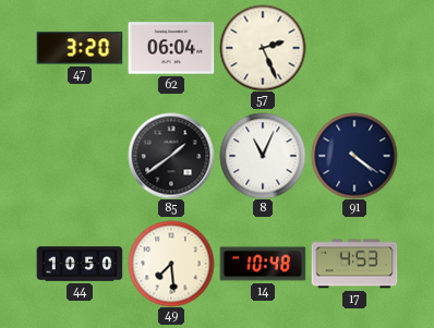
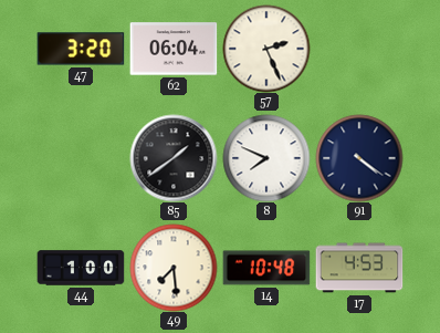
8: 11:04 -> 7:49 (266, 158)
44: 10:50 -> 1:00 (81, 268)
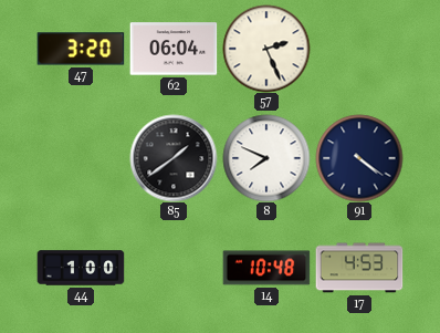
49: 7:29 -> none (174, 268)
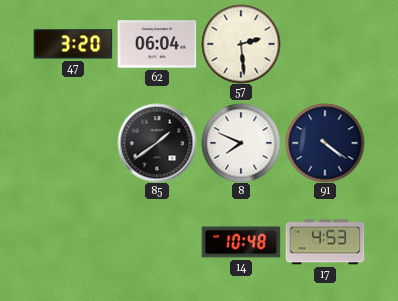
57: 2:26 -> 2:29 (241, 44)
44: 1:00 -> none (81, 268)
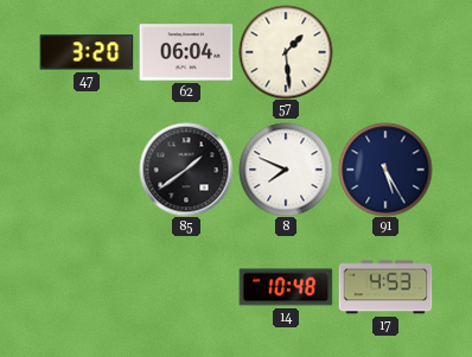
57: 2:29 -> 1:29 (286, 52)
91: 4:21 -> 5:25 (385, 170)
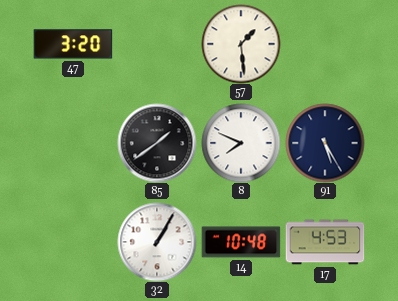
62: 06:04 -> none (186, 52)
32: none -> 1:05 (157, 242)
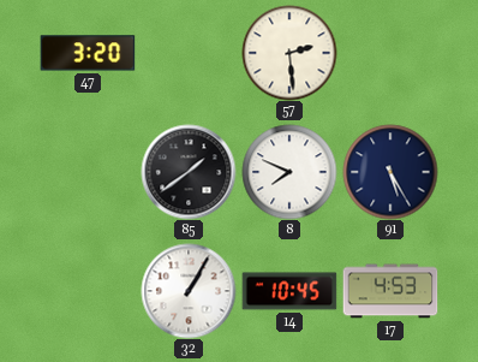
57: 1:29 -> 2:29 (289, 53)
14: 10:48 -> 10:45 (289, 291)
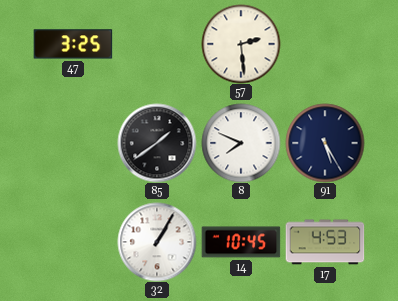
47: 3:20 -> 3:25 (73, 44)
